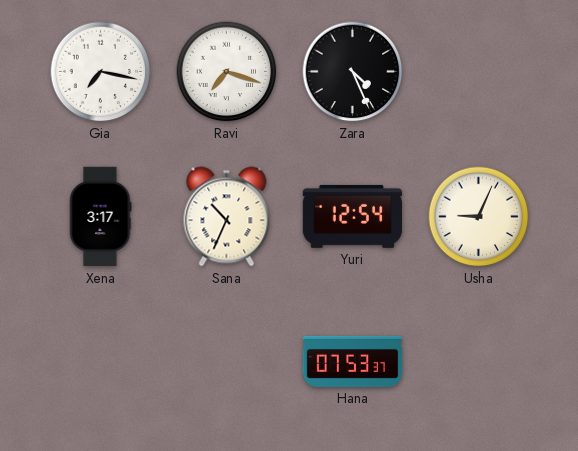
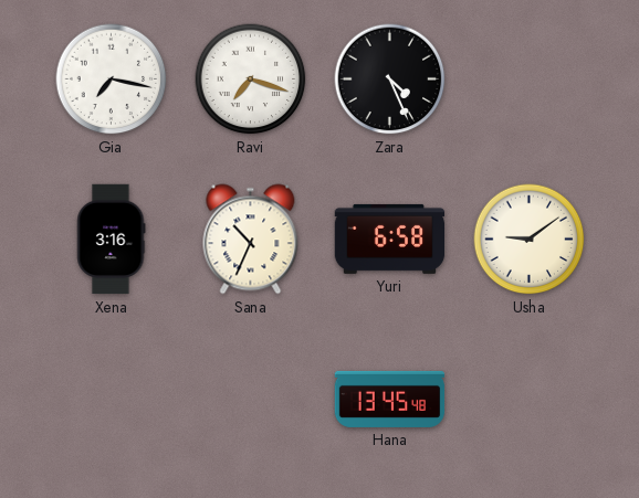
Xena: 3:17 -> 3:16 (111, 240)
Yuri: 12:54 -> 6:58 (390, 239)
Usha: 9:04 -> 9:09 (530, 240)
Hana: 07:53 -> 13:45 (390, 399)
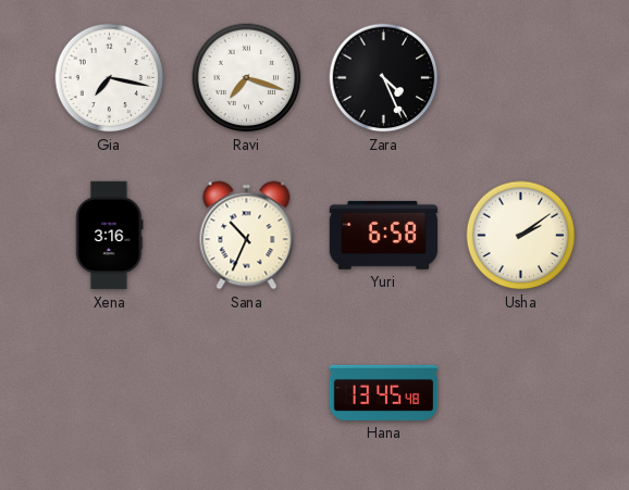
Usha: 9:09 -> 2:09 (521, 236)
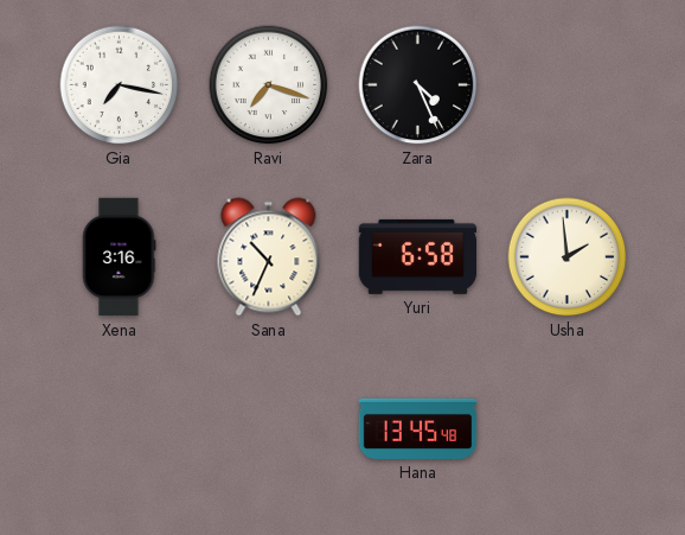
Usha: 2:09 -> 1:59 (568, 257)
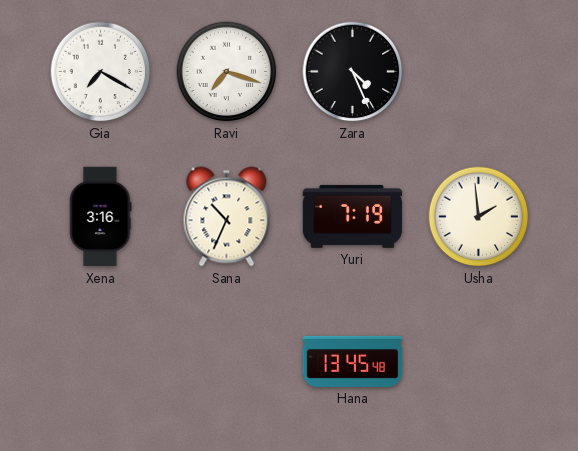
Gia: 7:17 -> 7:20 (101, 72)
Yuri: 6:58 -> 7:19 (353, 216)
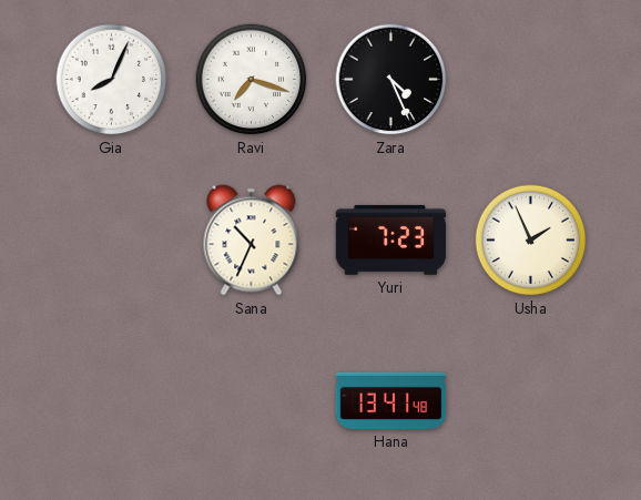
Gia: 7:20 -> 8:04 (112, 80)
Xena: 3:16 -> none (100, 217)
Yuri: 7:19 -> 7:23 (391, 239)
Usha: 1:59 -> 1:56 (531, 241)
Hana: 13:45 -> 13:41 (391, 400)
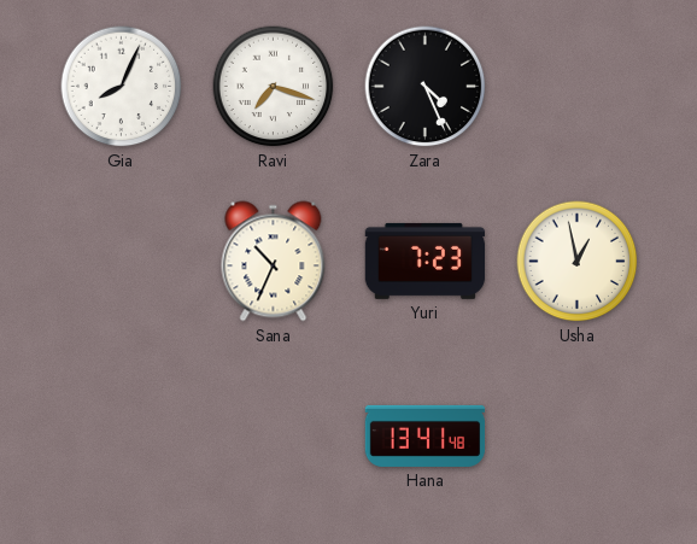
Usha: 1:56 -> 12:58 (578, 262)
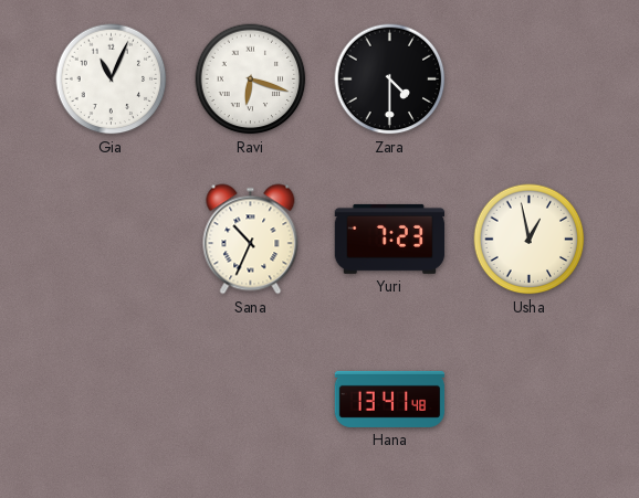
Gia: 8:04 -> 11:04 (112, 80)
Ravi: 7:18 -> 6:18 (251, 80)
Zara: 4:26 -> 4:30 (390, 80)
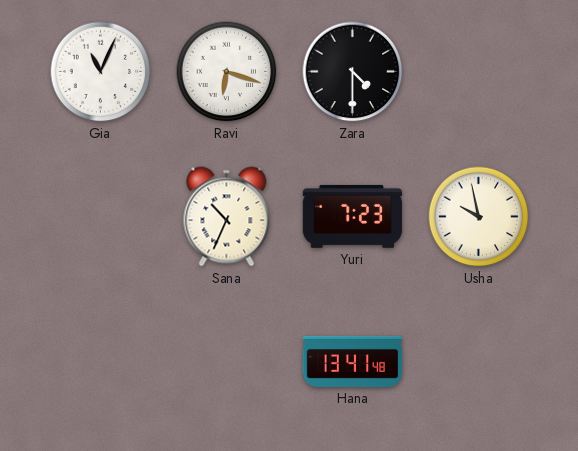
Usha: 12:58 -> 9:58 (479, 217)
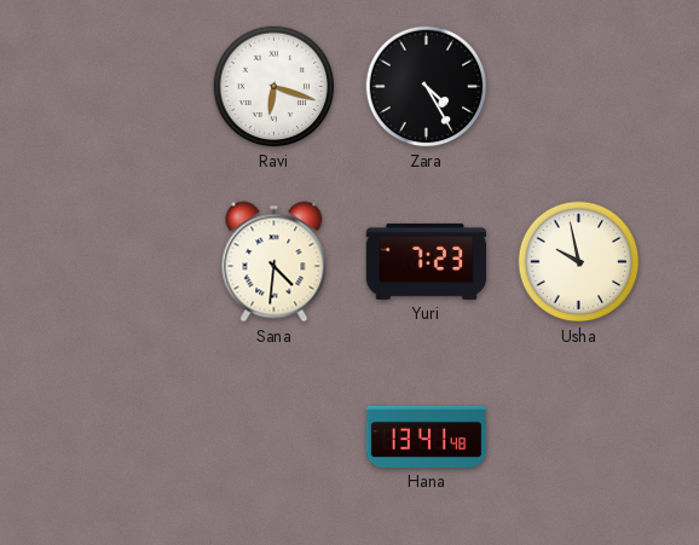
Gia: 11:04 -> none (101, 72)
Zara: 4:30 -> 4:25 (427, 87)
Sana: 10:34 -> 4:31 (275, 262)
